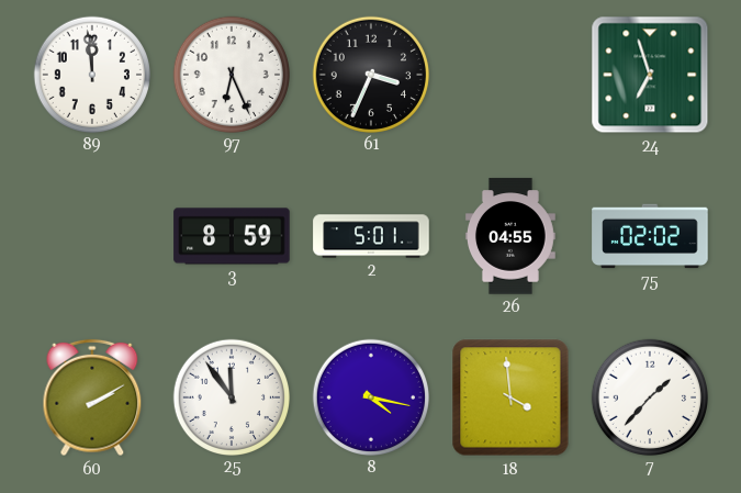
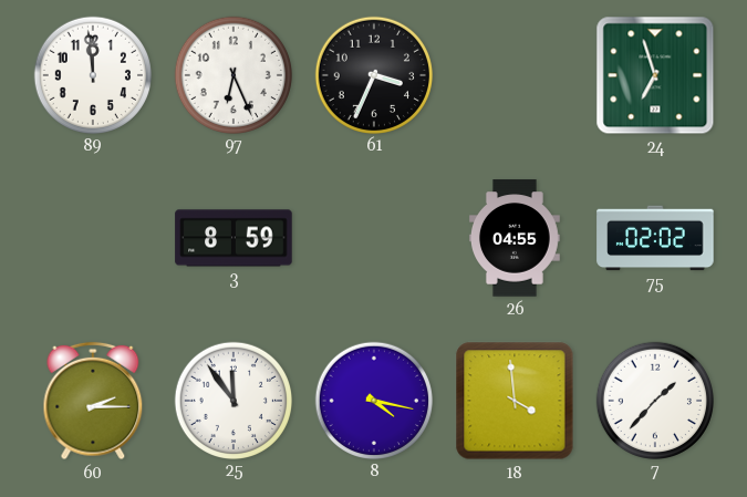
2: 5:01 -> none (371, 236)
60: 2:10 -> 2:15 (93, 401)
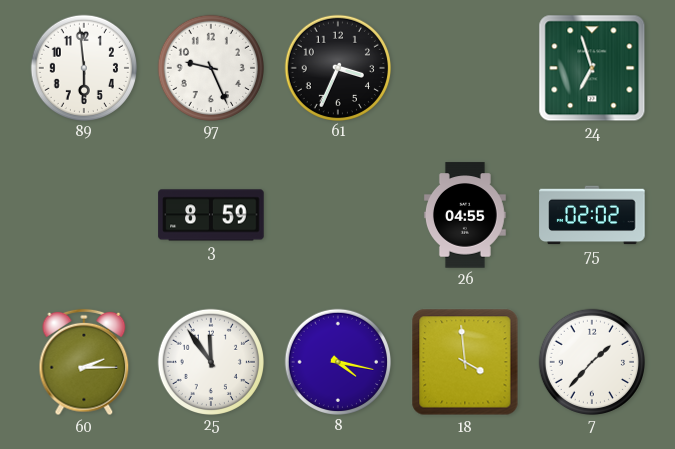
89: 11:59 -> 5:59 (83, 67)
97: 6:26 -> 9:26 (210, 67)
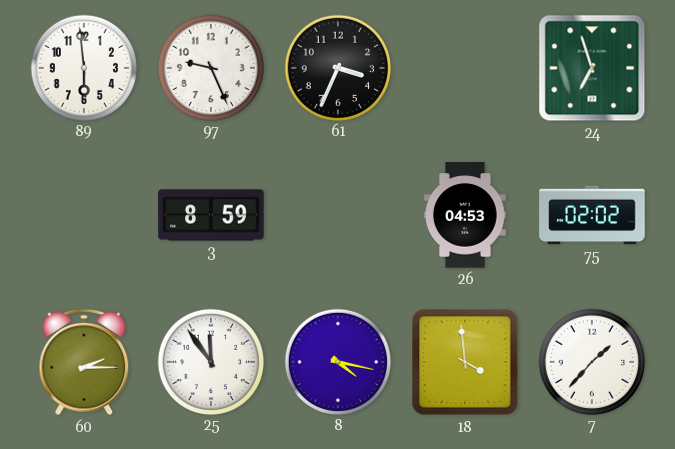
26: 04:55 -> 04:53 (465, 215)
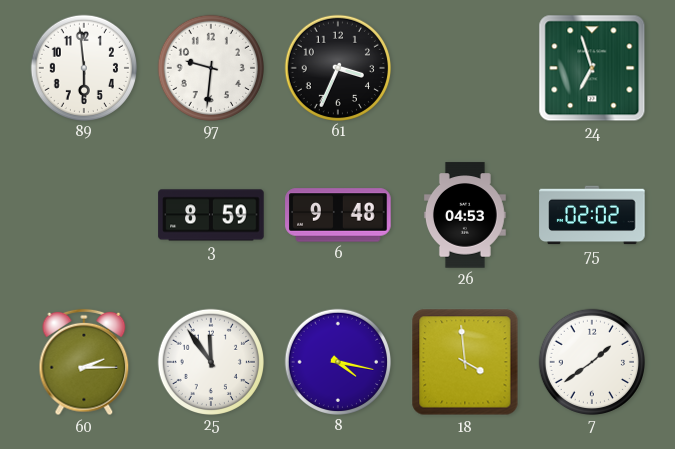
97: 9:26 -> 9:31 (210, 67)
6: none -> 9:48 (338, 215)
7: 1:37 -> 1:39 (591, 361)
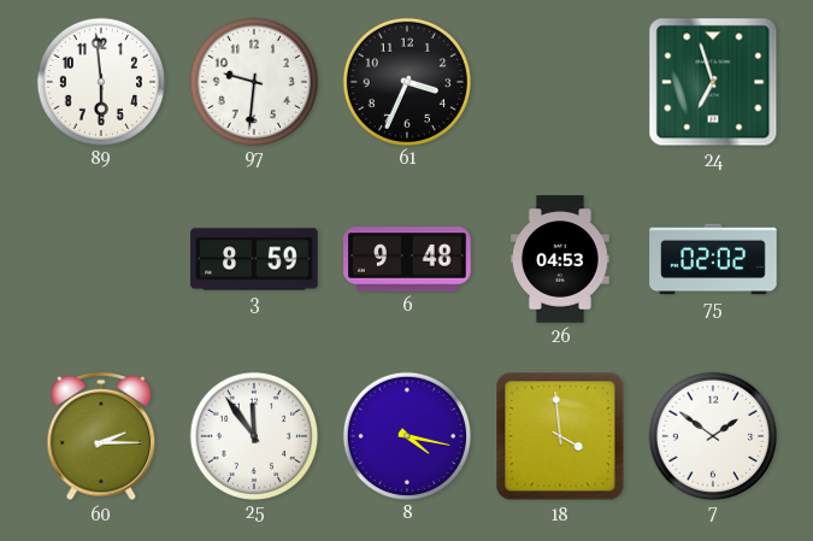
7: 1:39 -> 1:51 (712, 435)
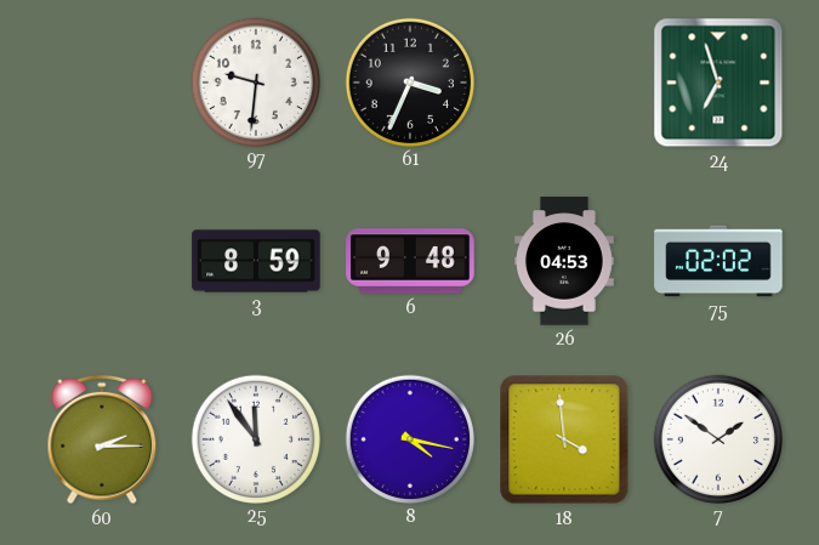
89: 5:59 -> none (100, 81)
